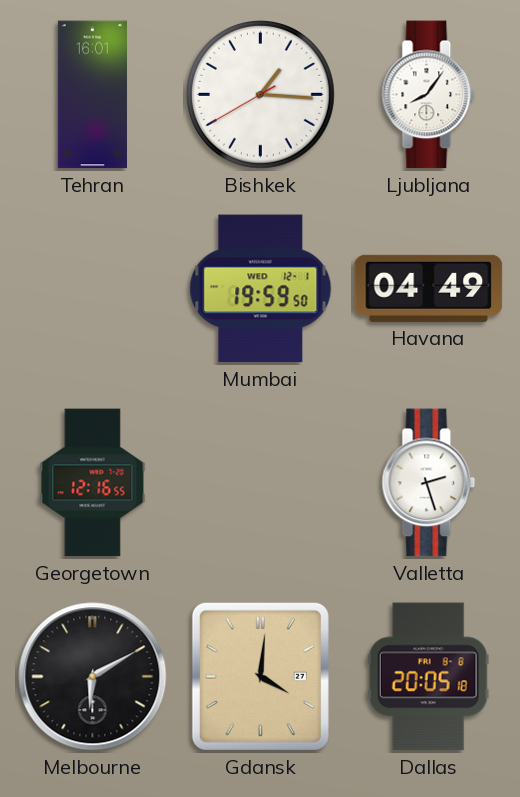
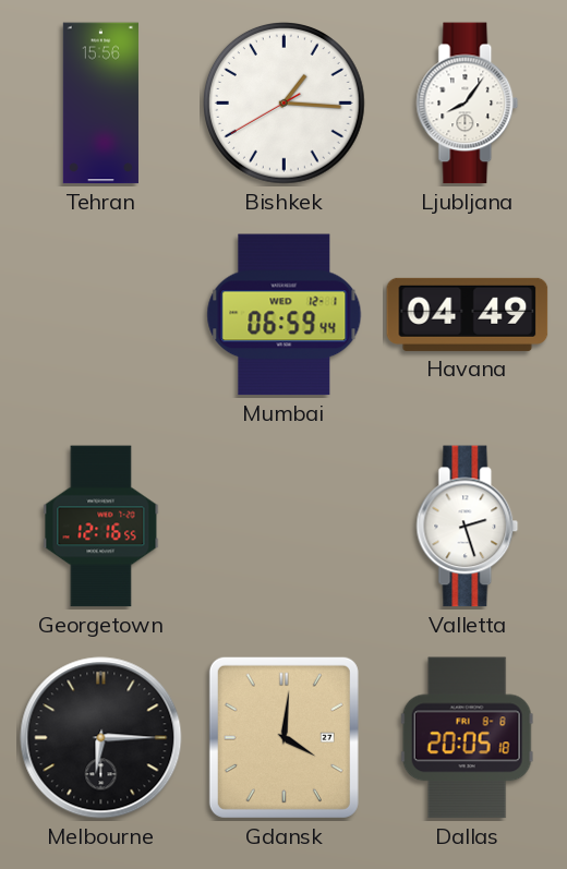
Tehran: 16:01 -> 15:56 (100, 104)
Mumbai: 19:59 -> 06:59 (285, 315)
Melbourne: 6:10 -> 6:15 (101, 738)
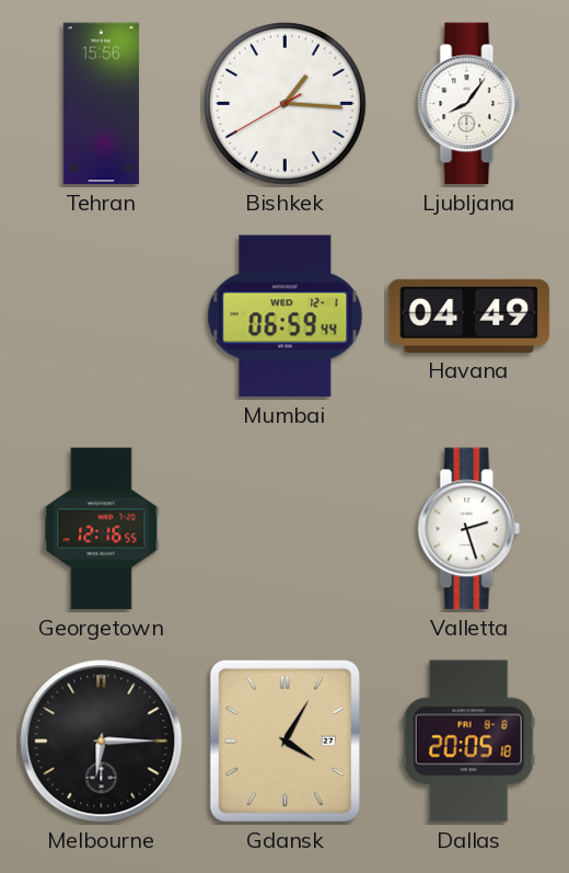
Gdansk: 4:01 -> 4:05 (284, 740)
